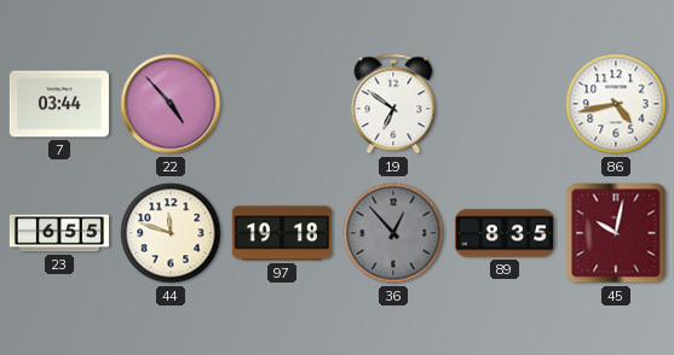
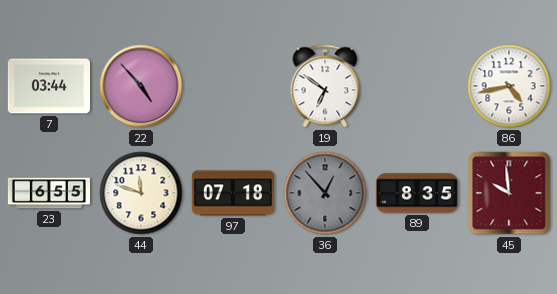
97: 19:18 -> 07:18 (233, 193)
45: 10:02 -> 9:59 (509, 193)
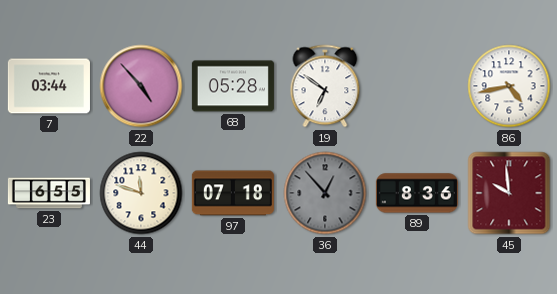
68: none -> 05:28 (233, 86)
89: 8:35 -> 8:36 (417, 193)
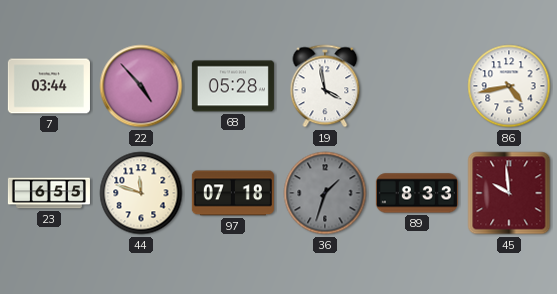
19: 6:51 -> 3:58 (325, 86)
36: 12:53 -> 1:33 (325, 193)
89: 8:36 -> 8:33 (417, 193)
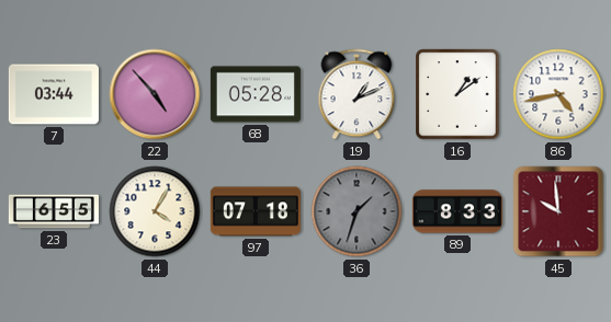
19: 3:58 -> 1:11 (357, 94)
16: none -> 1:09 (457, 94)
44: 11:48 -> 4:05 (155, 211)
